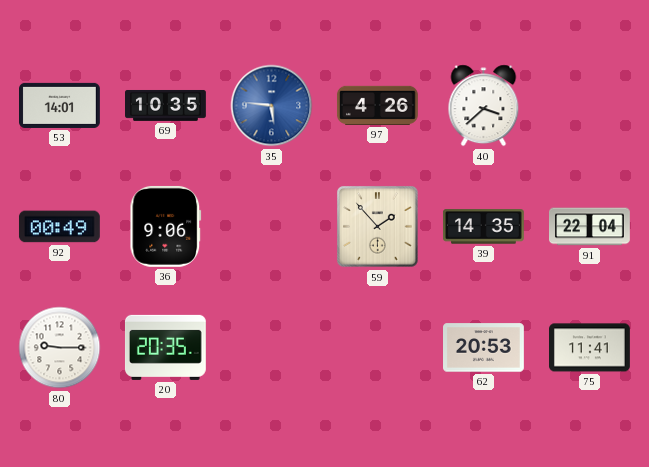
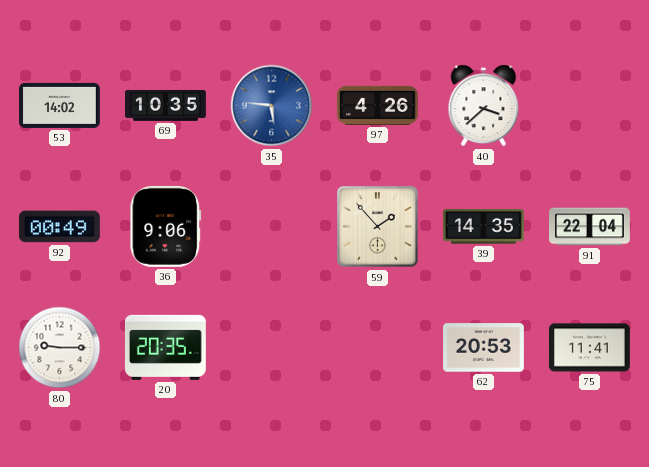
53: 14:01 -> 14:02 (60, 105)
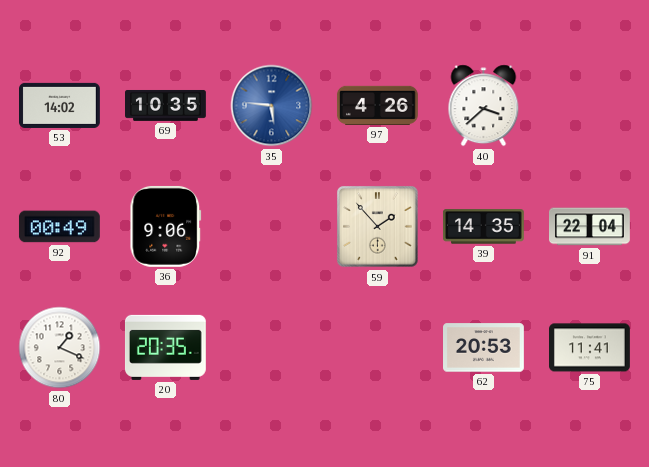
80: 9:15 -> 1:19 (60, 348)
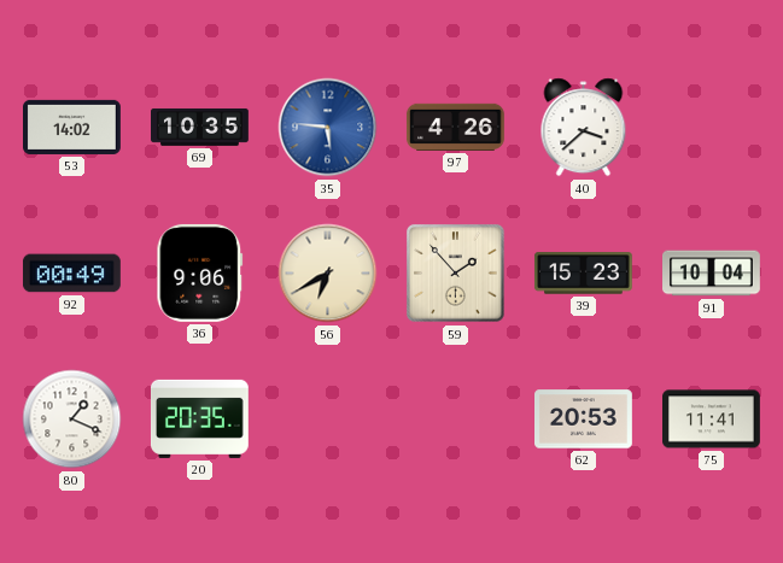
56: none -> 6:40 (328, 274)
39: 14:35 -> 15:23 (584, 274)
91: 22:04 -> 10:04 (712, 274)
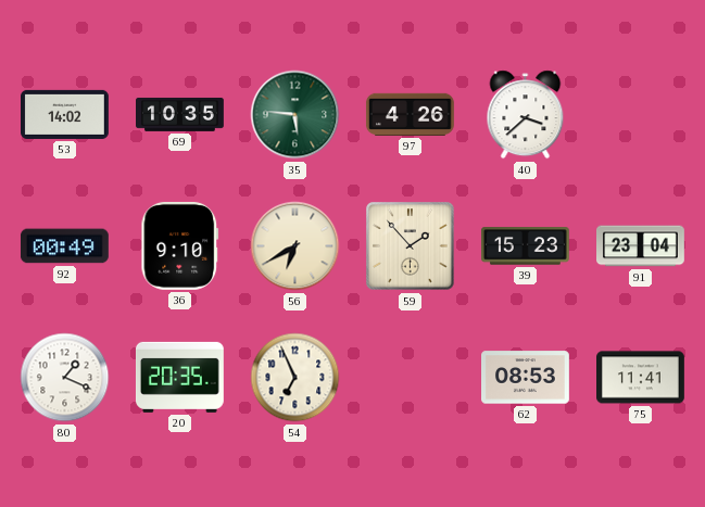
35 dial: blue -> green (295, 115)
36: 9:06 -> 9:10 (180, 245)
91: 10:04 -> 23:04 (641, 246)
54: none -> 6:56 (295, 378)
62: 20:53 -> 08:53 (526, 378)
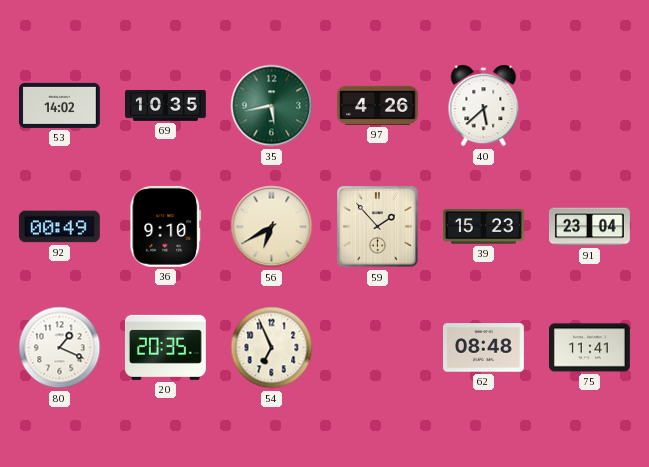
35: 5:46 -> 5:43 (272, 106)
40: 3:38 -> 5:38 (484, 106)
62: 08:53 -> 08:48 (484, 348)
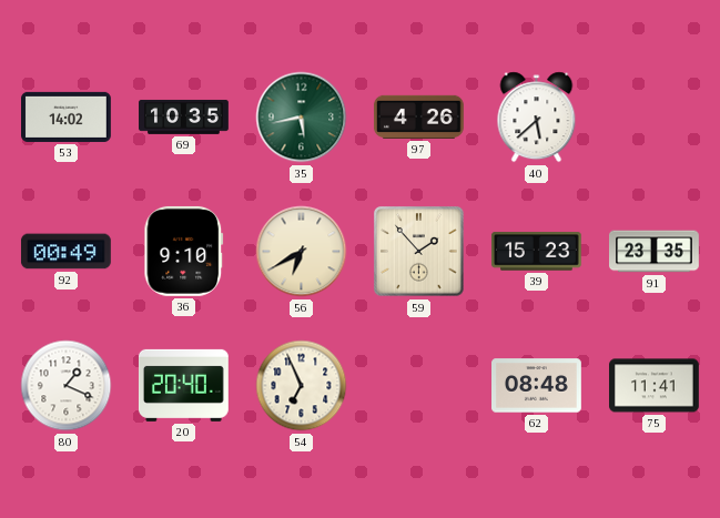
91: 23:04 -> 23:35 (655, 252)
20: 20:35 -> 20:40 (183, 385)
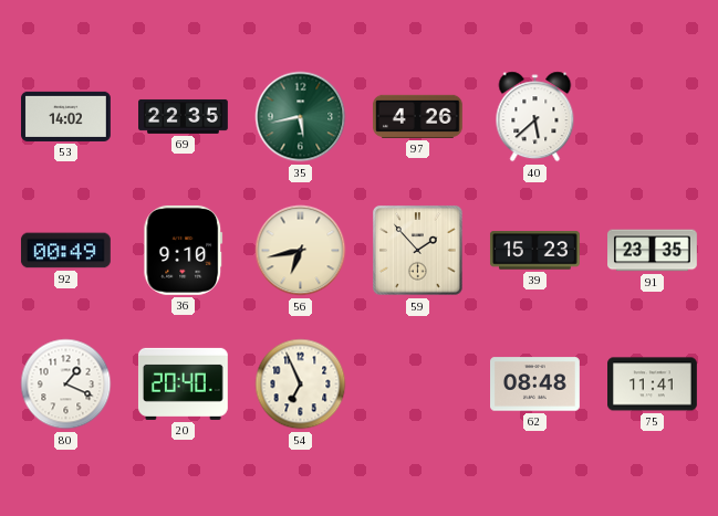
69: 10:35 -> 22:35 (184, 116)
56: 6:40 -> 6:43 (301, 251)
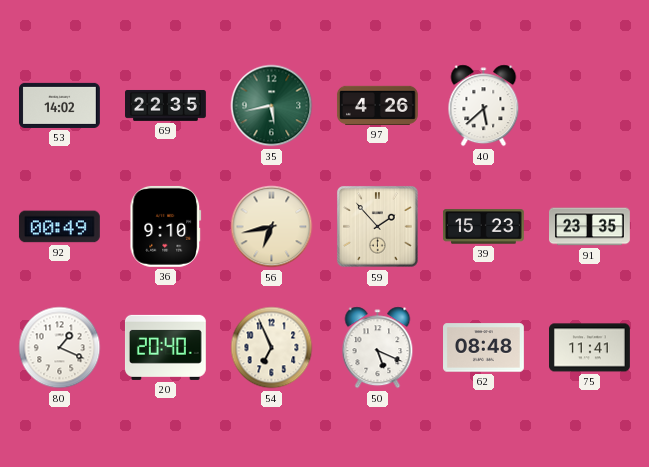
50: none -> 5:19 (378, 348)
